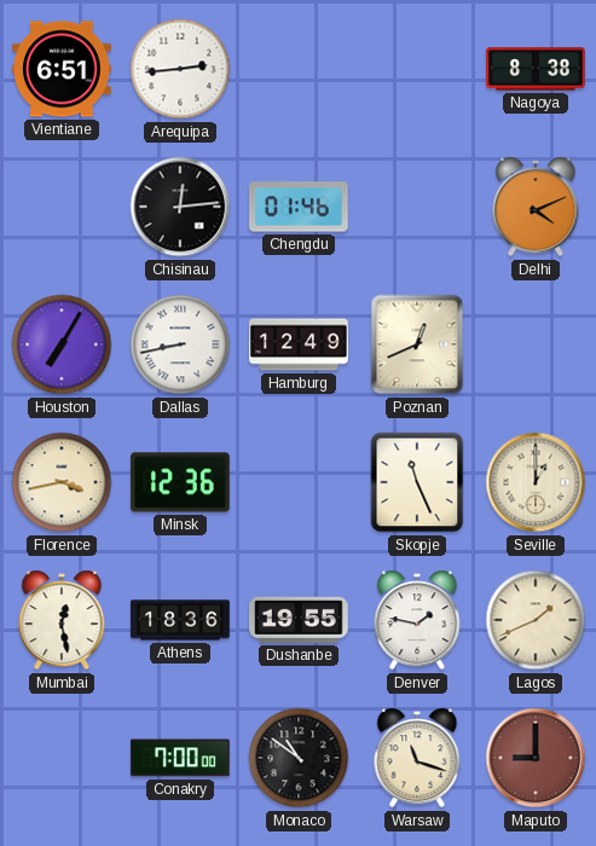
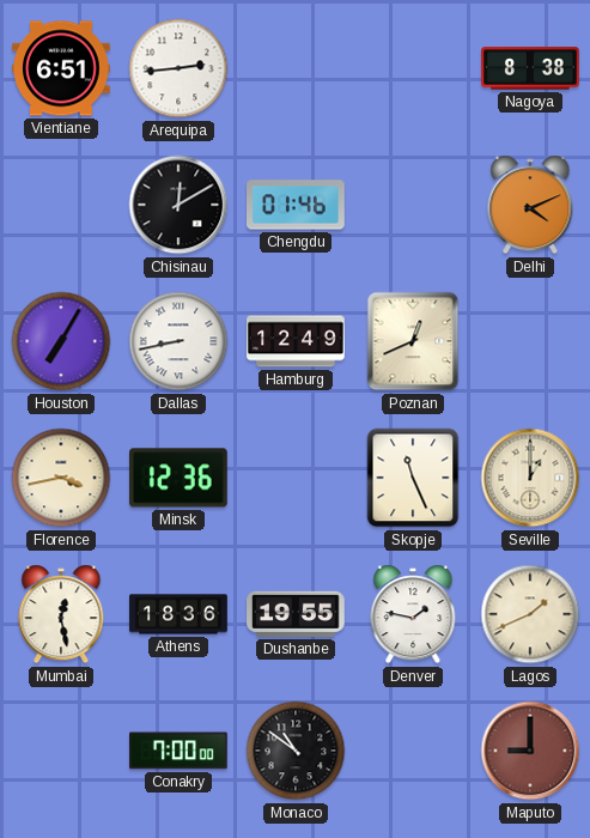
Chisinau: 12:14 -> 12:10 (178, 205)
Warsaw: 11:18 -> none (417, 758)
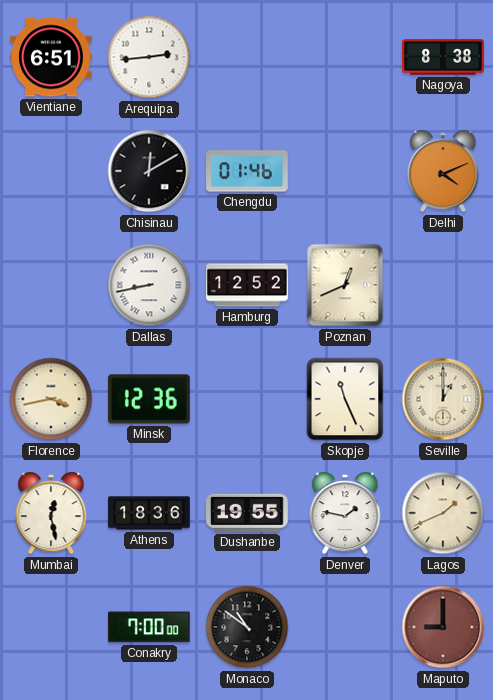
Houston: 7:05 -> none (61, 341)
Hamburg: 12:49 -> 12:52 (247, 285)
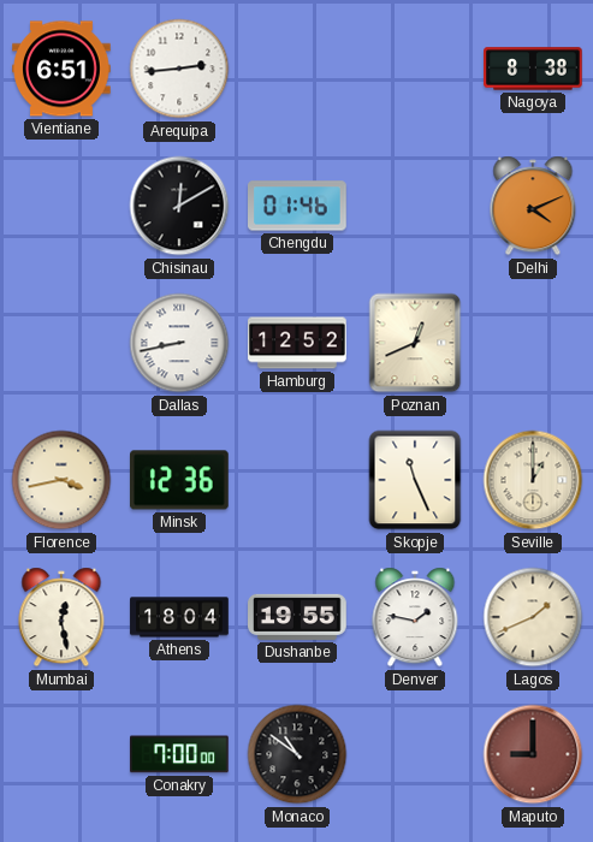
Athens: 18:36 -> 18:04 (179, 617)
